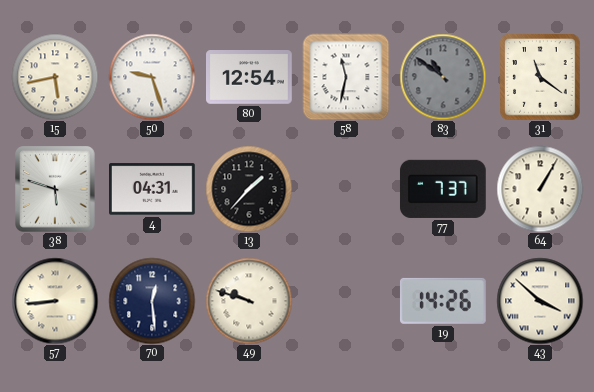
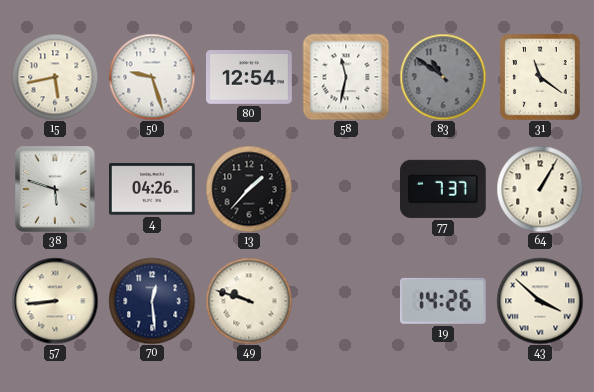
4: 04:31 -> 04:26 (153, 189)
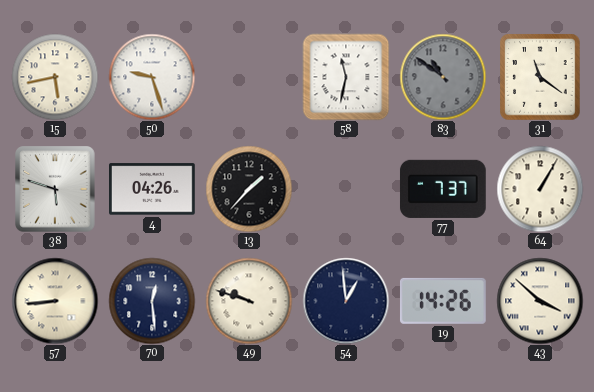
80: 12:54 -> none (250, 78)
54: none -> 12:59 (346, 301)
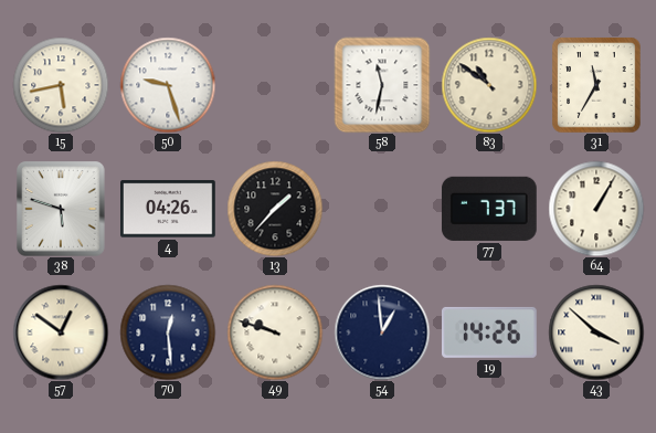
83 dial: grey -> cream (489, 85)
31: 11:21 -> 11:35 (596, 85)
57: 8:44 -> 12:51 (61, 332)
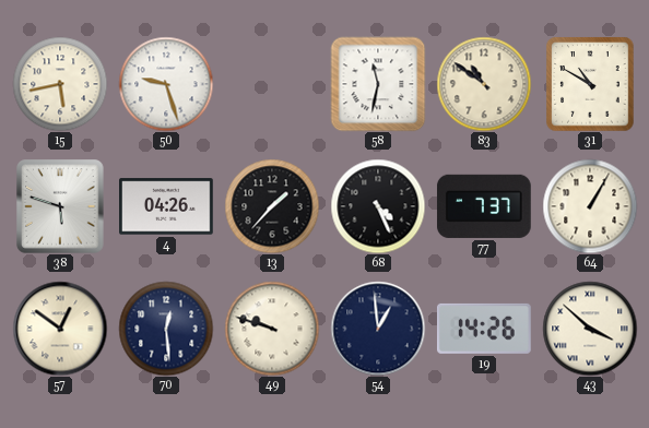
31: 11:35 -> 10:50 (590, 84)
68: none -> 4:26 (378, 206)
